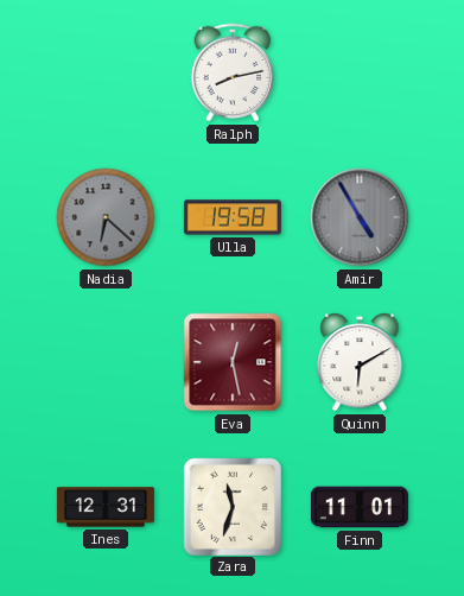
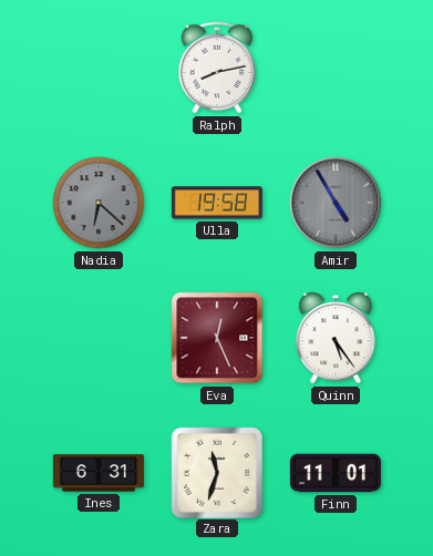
Eva: 12:28 -> 12:26 (217, 338)
Quinn: 6:10 -> 5:24 (336, 338)
Ines: 12:31 -> 6:31 (99, 473)
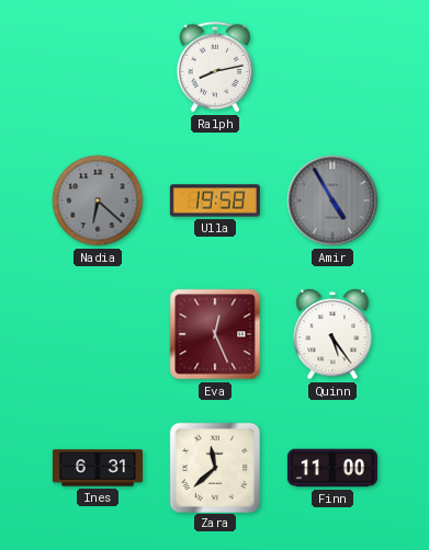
Zara: 11:33 -> 11:38 (214, 467)
Finn: 11:01 -> 11:00 (332, 468)
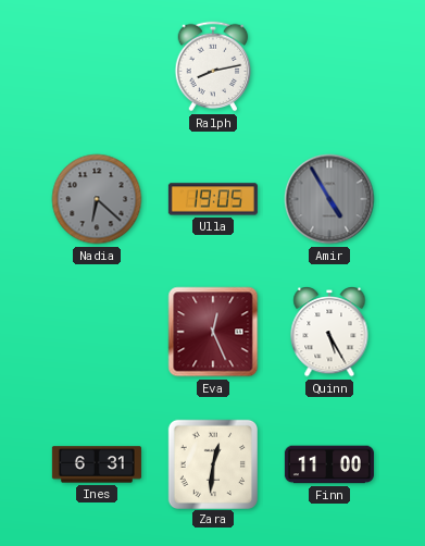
Ulla: 19:58 -> 19:05 (213, 199)
Quinn: 5:24 -> 5:25 (329, 332)
Zara: 11:38 -> 12:31 (212, 463)
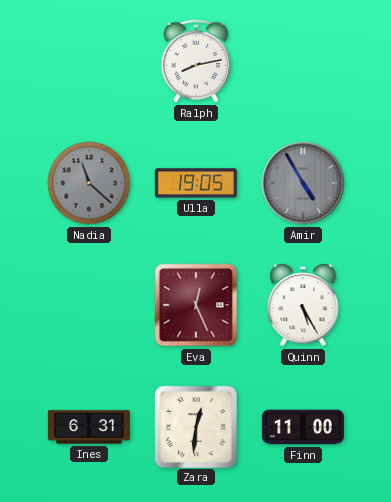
Nadia: 6:22 -> 11:22 (89, 183)
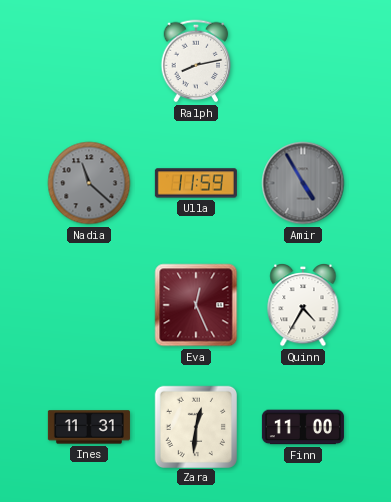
Ulla: 19:05 -> 11:59 (196, 183)
Quinn: 5:25 -> 4:35 (303, 305)
Ines: 6:31 -> 11:31 (89, 427)
